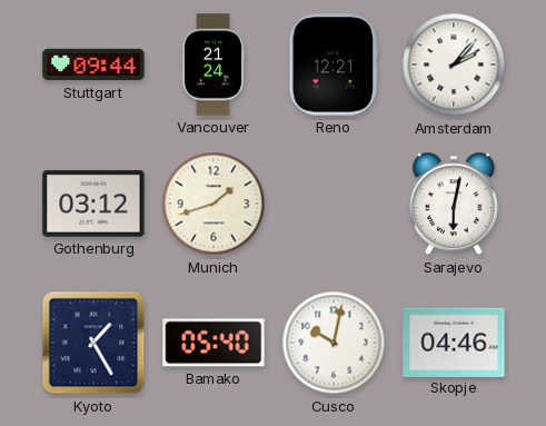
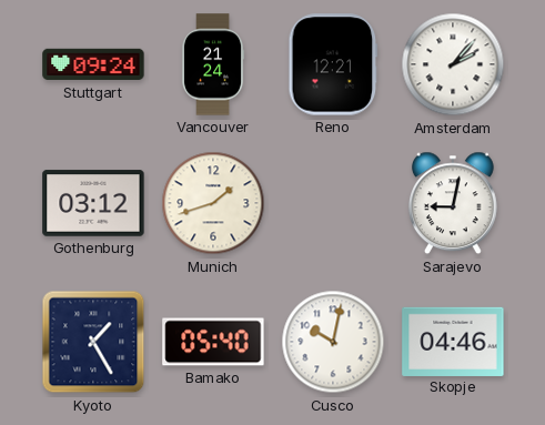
Stuttgart: 09:44 -> 09:24 (93, 64)
Sarajevo: 6:02 -> 9:02 (453, 203)
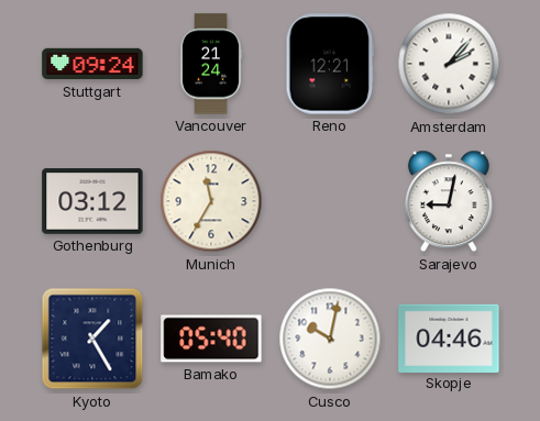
Munich: 1:42 -> 11:35 (211, 201)
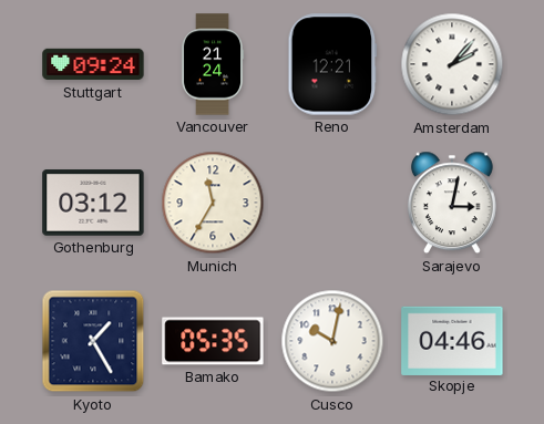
Sarajevo: 9:02 -> 3:02 (452, 203)
Bamako: 05:40 -> 05:35 (213, 341)
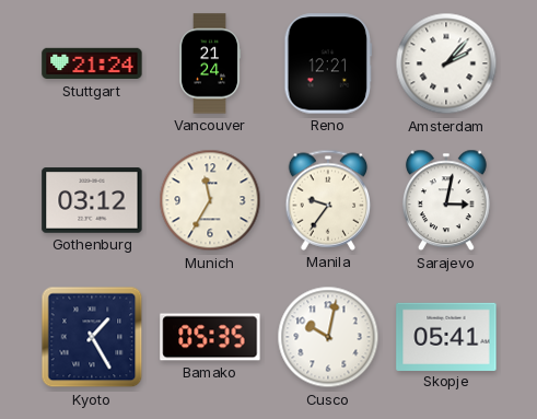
Stuttgart: 09:24 -> 21:24 (92, 63)
Manila: none -> 9:36 (328, 200)
Skopje: 04:46 -> 05:41 (446, 336)
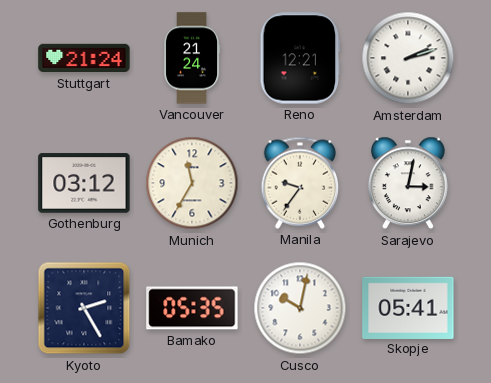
Amsterdam: 2:07 -> 2:12 (408, 58)
Kyoto: 1:25 -> 2:25 (84, 308)
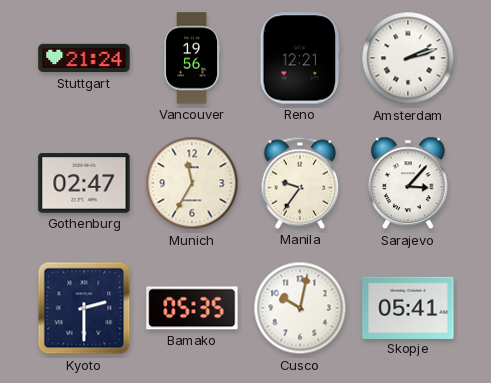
Vancouver: 21:24 -> 19:56 (192, 58)
Gothenburg: 03:12 -> 02:47 (84, 183)
Sarajevo: 3:02 -> 3:07 (408, 183)
Kyoto: 2:25 -> 2:30 (84, 308)
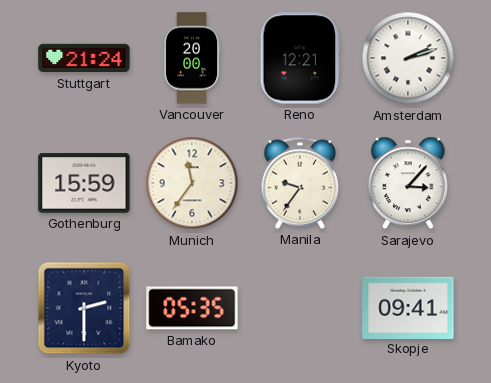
Vancouver: 19:56 -> 20:00 (192, 58)
Gothenburg: 02:47 -> 15:59 (84, 183)
Munich: 11:35 -> 11:36 (192, 183)
Cusco: 10:02 -> none (300, 308)
Skopje: 05:41 -> 09:41 (408, 307)
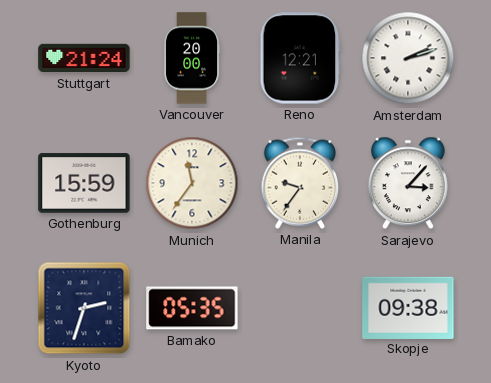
Kyoto: 2:30 -> 2:33 (84, 308)
Skopje: 09:41 -> 09:38 (408, 307)
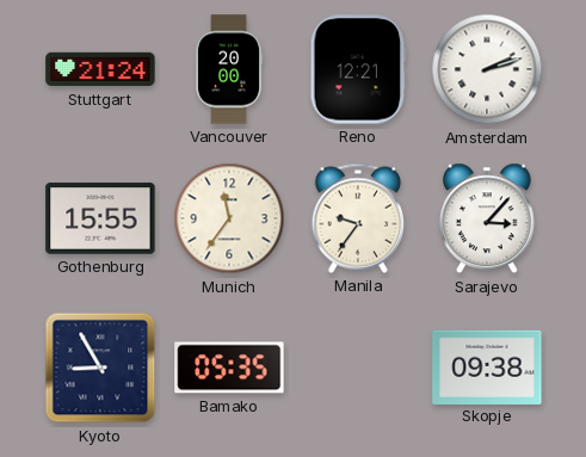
Gothenburg: 15:59 -> 15:55 (100, 218)
Kyoto: 2:33 -> 8:55 (100, 368)
